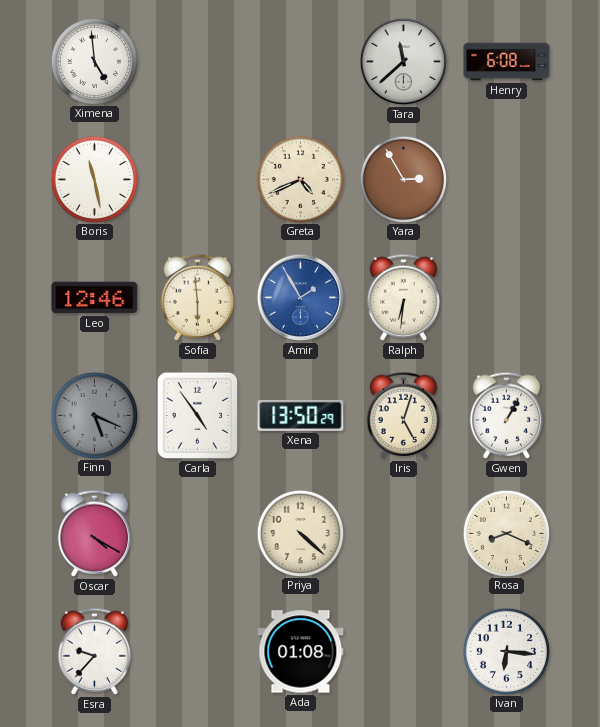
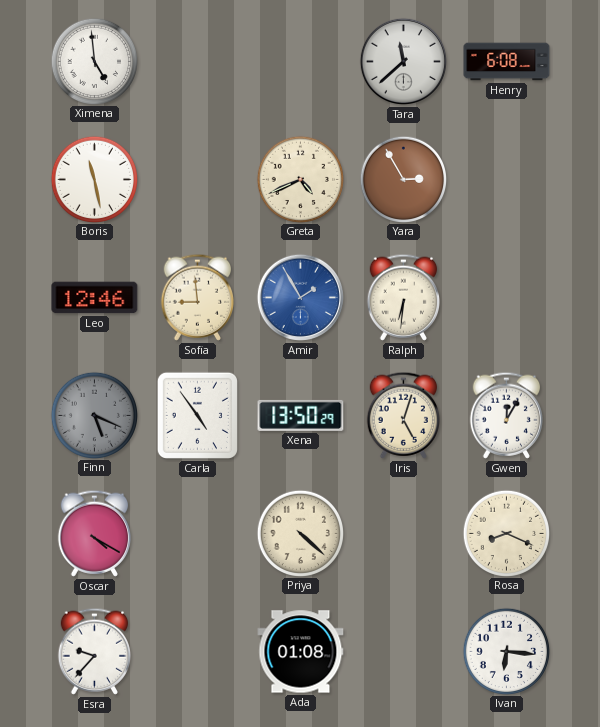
Sofia: 5:59 -> 8:59 (198, 297)
Gwen: 1:05 -> 12:05 (507, 415)
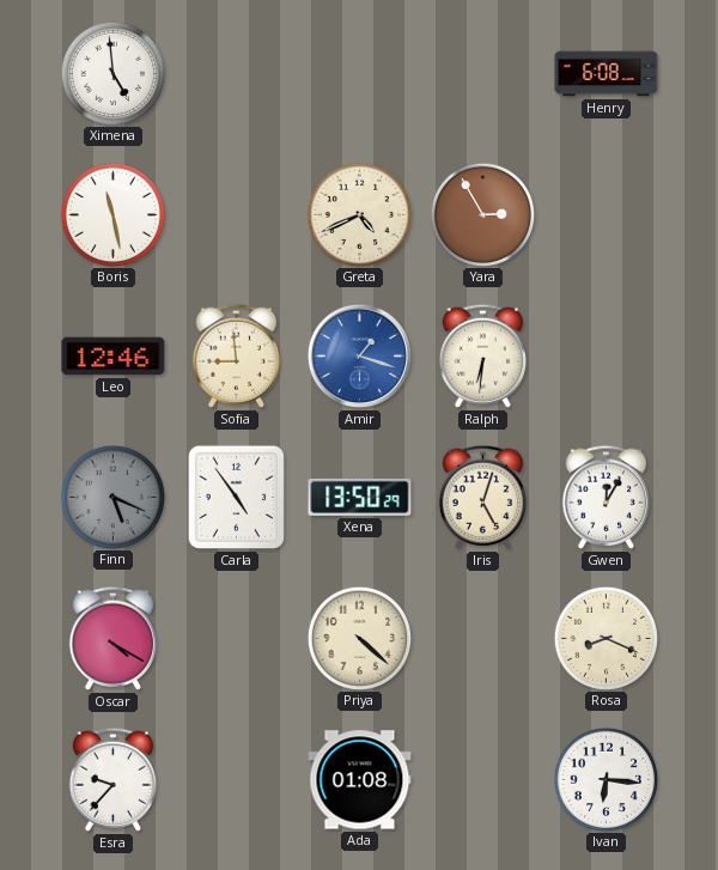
Tara: 11:38 -> none (403, 61)
Amir: 1:55 -> 1:18 (359, 355)
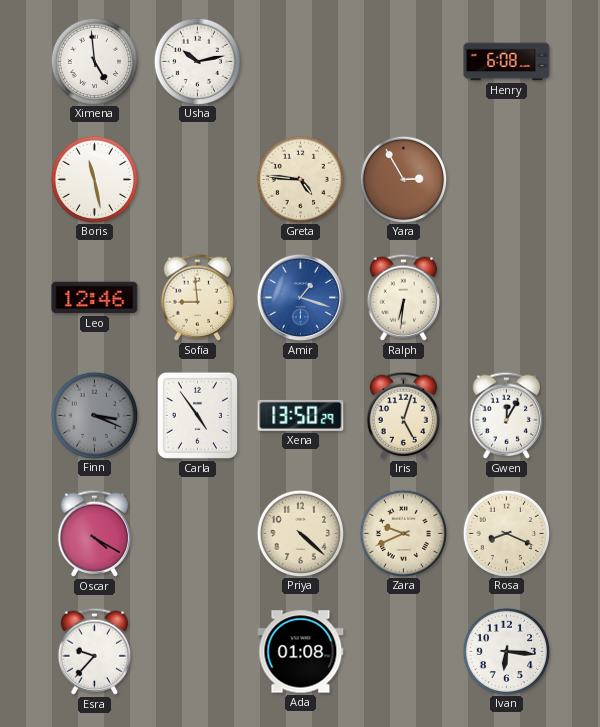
Usha: none -> 10:13 (197, 61)
Greta: 4:41 -> 4:46 (300, 179)
Finn: 5:19 -> 3:19 (94, 415)
Zara: none -> 9:41 (403, 533)
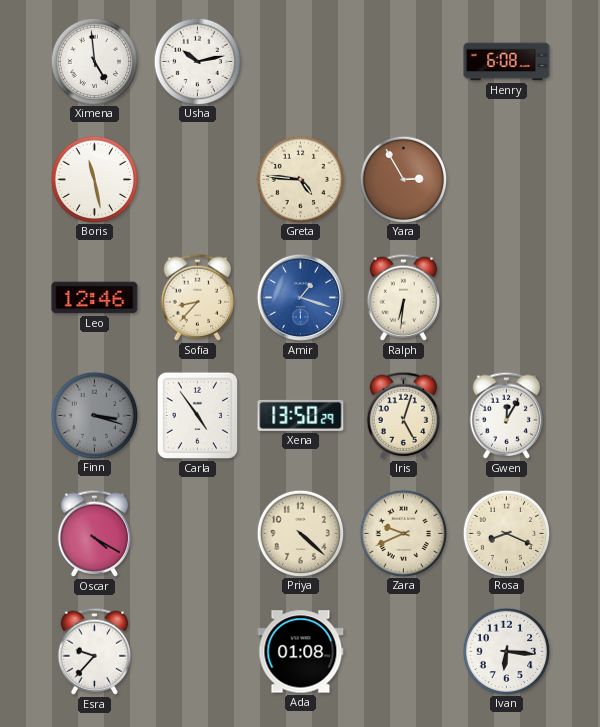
Sofia: 8:59 -> 8:37 (198, 297)
Finn: 3:19 -> 3:18 (94, 415)
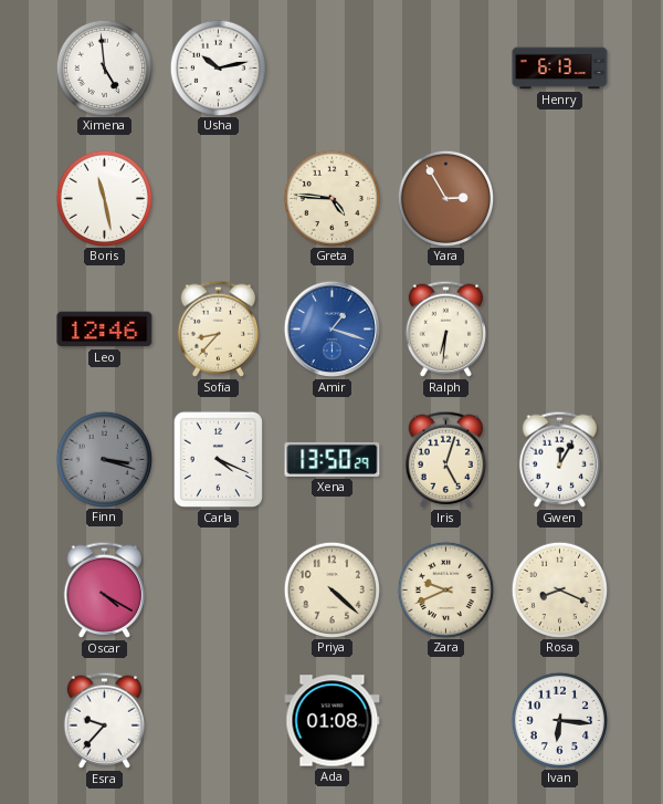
Henry: 6:08 -> 6:13 (560, 69)
Carla: 4:54 -> 4:19 (218, 459)
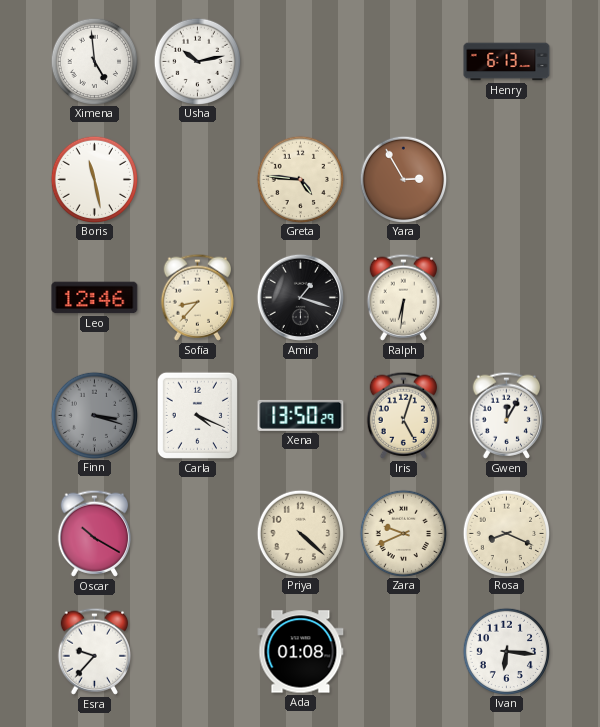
Amir dial: blue -> black (300, 297)
Oscar: 4:20 -> 10:20 (95, 533)
